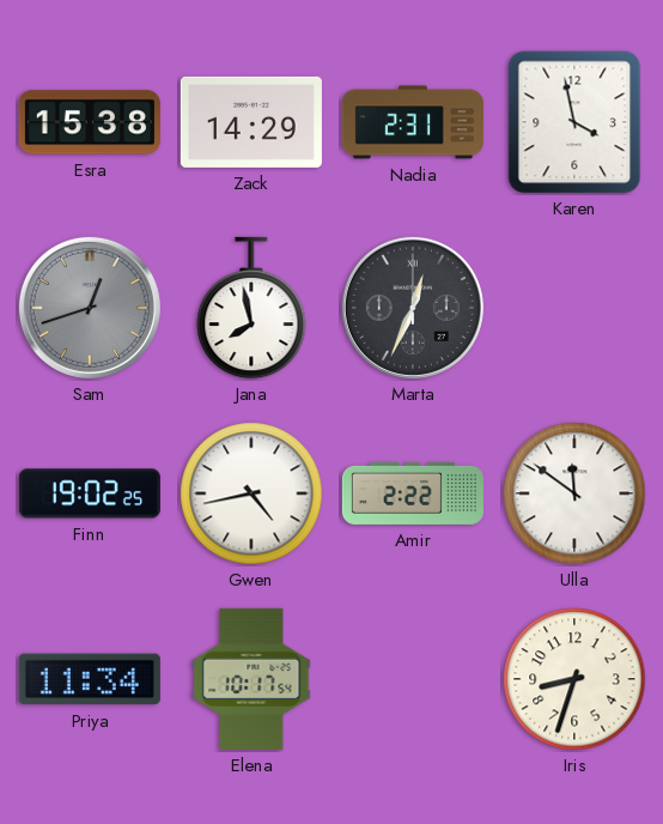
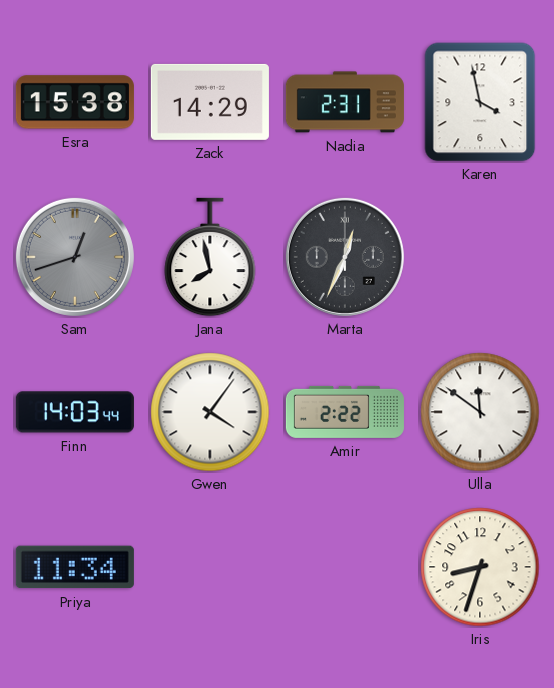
Finn: 19:02 -> 14:03 (75, 412)
Gwen: 4:43 -> 4:06 (210, 412)
Elena: 10:17 -> none (251, 679)
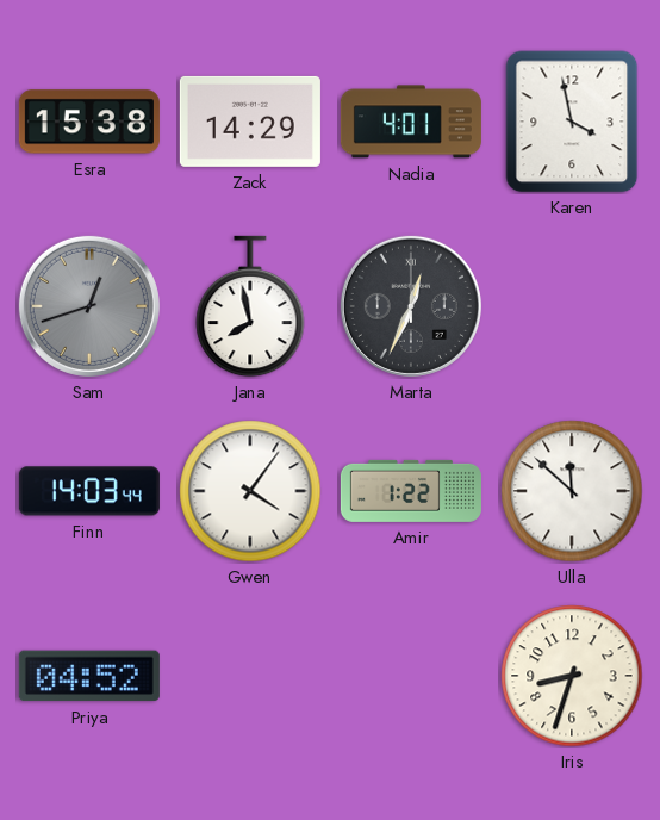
Nadia: 2:31 -> 4:01 (411, 122)
Amir: 2:22 -> 1:22 (411, 491)
Ulla: 11:51 -> 11:52 (572, 491)
Priya: 11:34 -> 04:52 (89, 676)
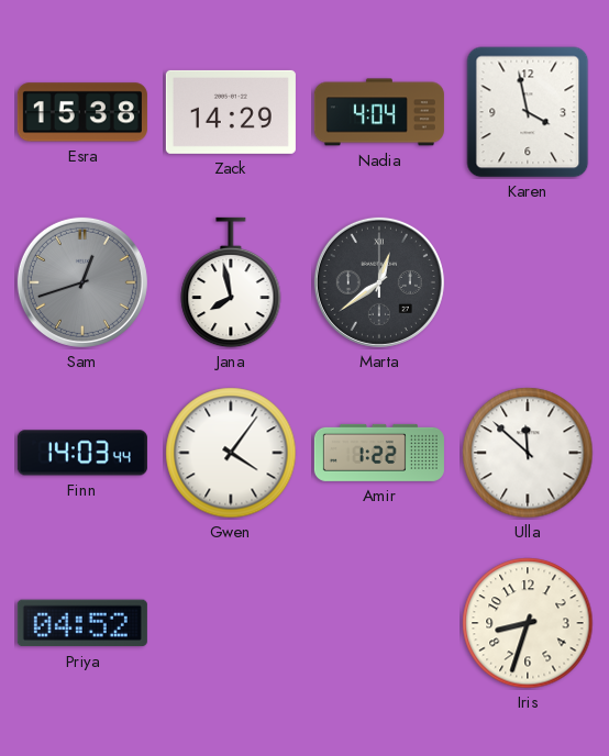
Nadia: 4:01 -> 4:04 (379, 112)
Marta: 12:34 -> 12:39 (379, 282)
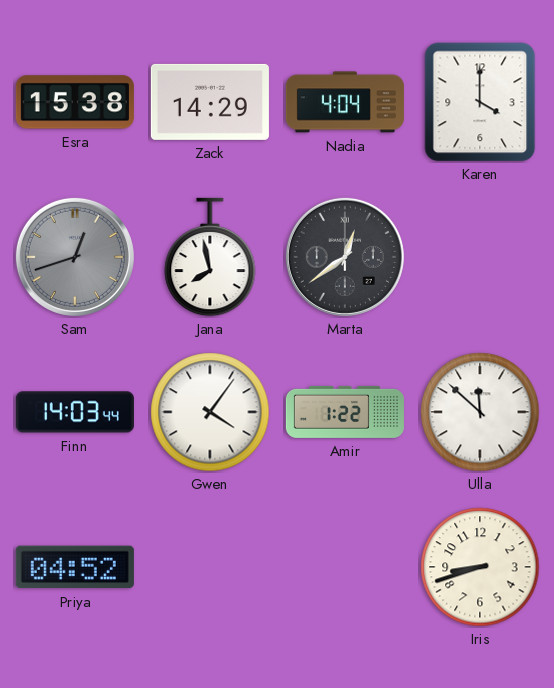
Karen: 3:58 -> 4:00 (480, 102)
Iris: 8:33 -> 8:42 (480, 567)
